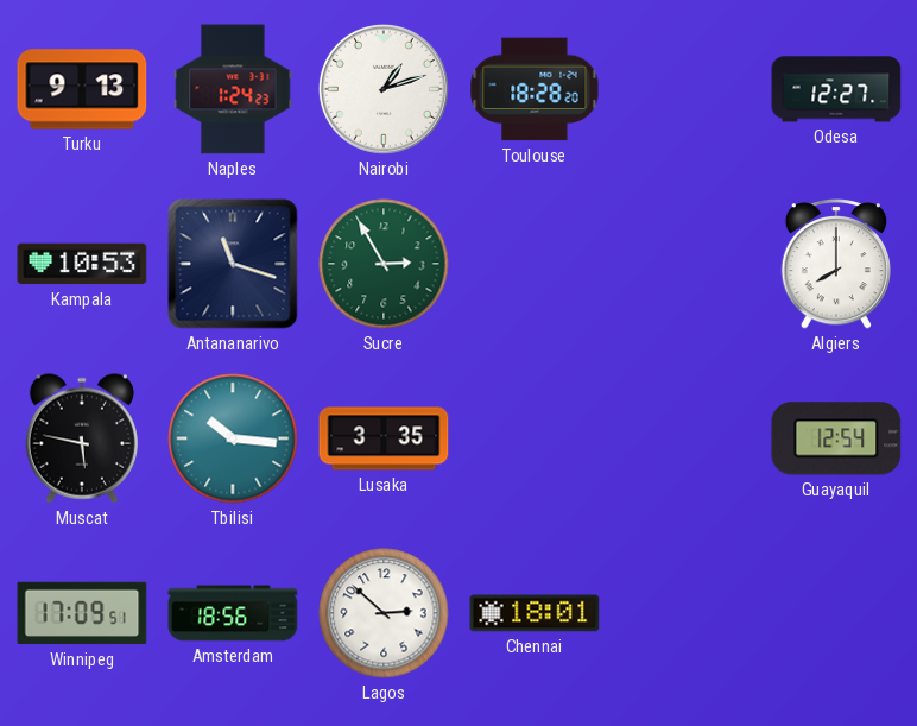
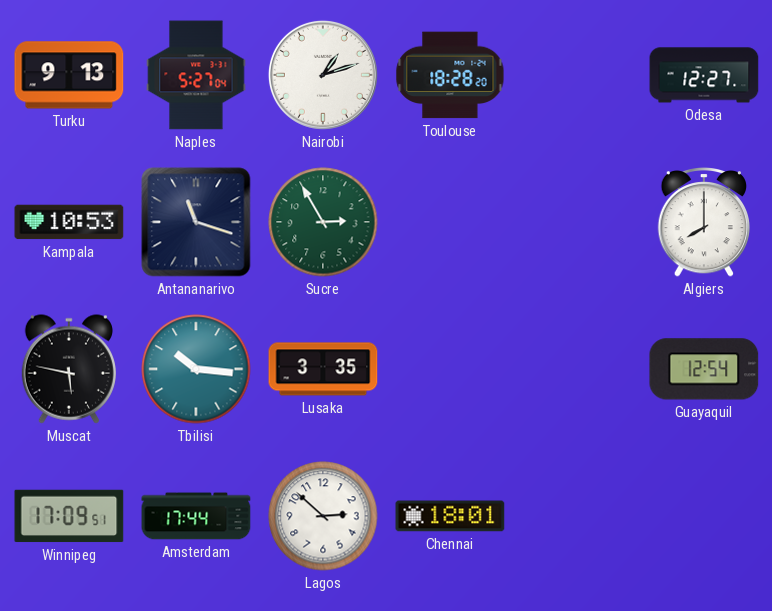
Naples: 1:24 -> 5:27 (196, 75)
Amsterdam: 18:56 -> 17:44 (196, 516)
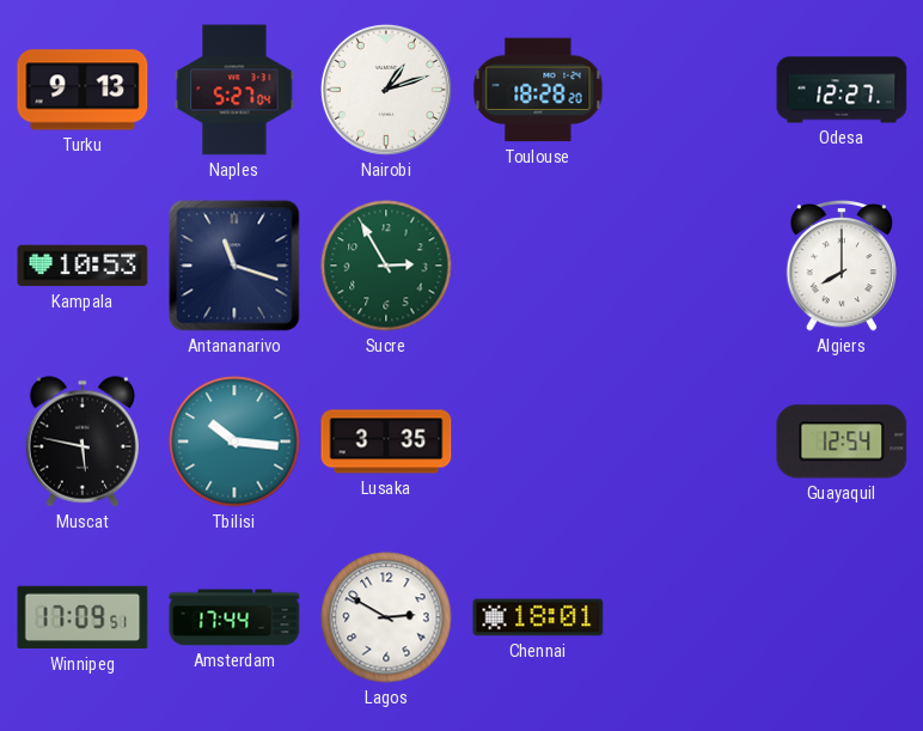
Lagos: 2:52 -> 2:50 (386, 617)
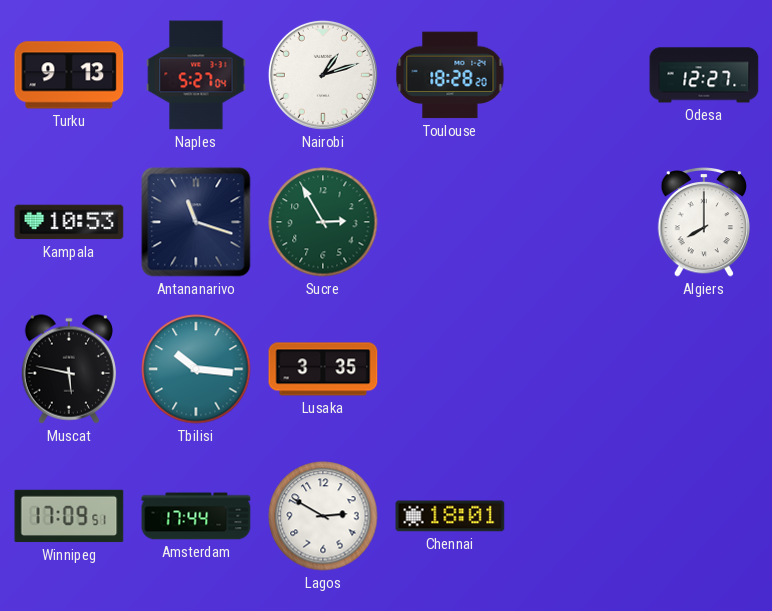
Guayaquil: 12:54 -> none (842, 441)
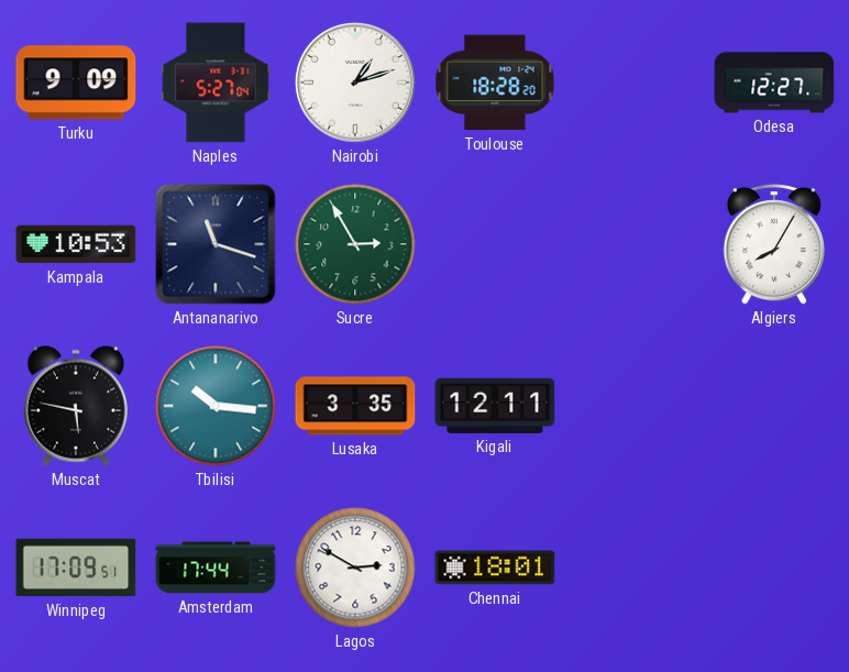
Turku: 9:13 -> 9:09 (76, 82)
Algiers: 8:00 -> 8:05 (774, 245)
Kigali: none -> 12:11 (495, 406)
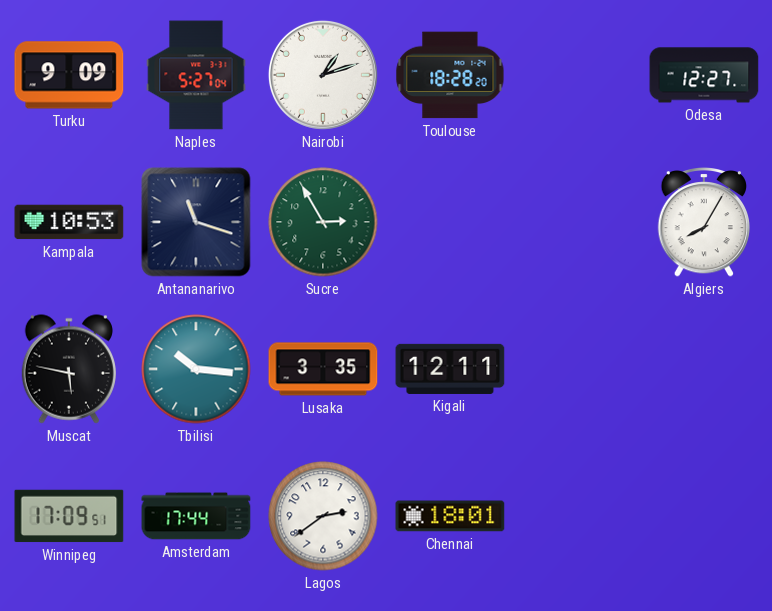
Lagos: 2:50 -> 2:39 (323, 516)
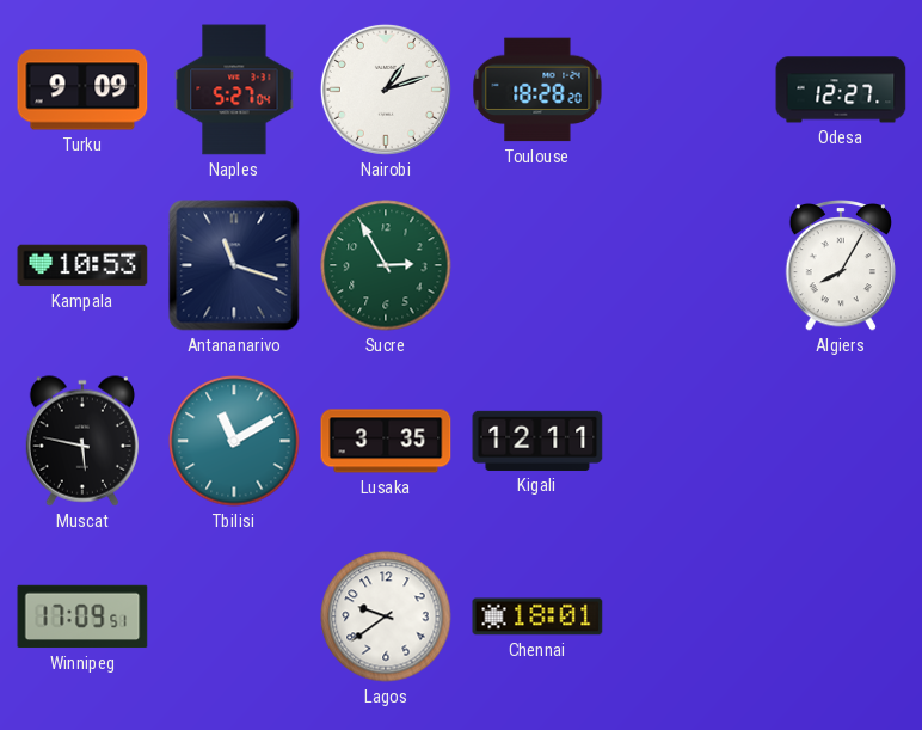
Tbilisi: 10:16 -> 11:10 (234, 441)
Amsterdam: 17:44 -> none (196, 516)
Lagos: 2:39 -> 9:39 (386, 616)
